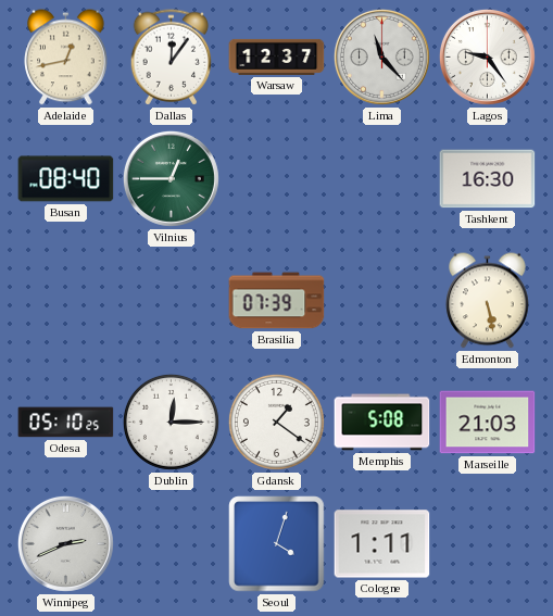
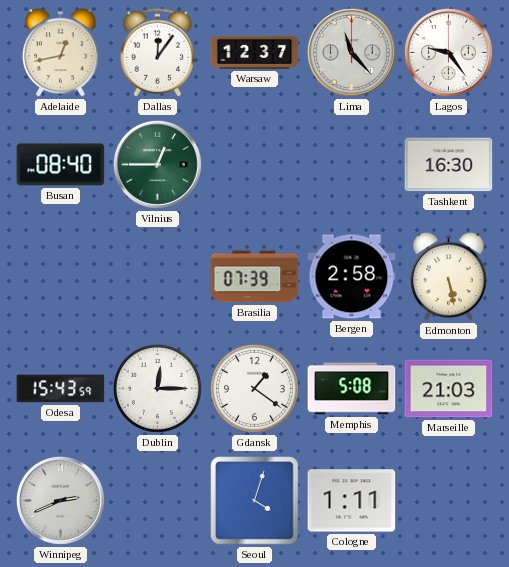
Bergen: none -> 2:58 (352, 277)
Odesa: 05:10 -> 15:43 (61, 389)
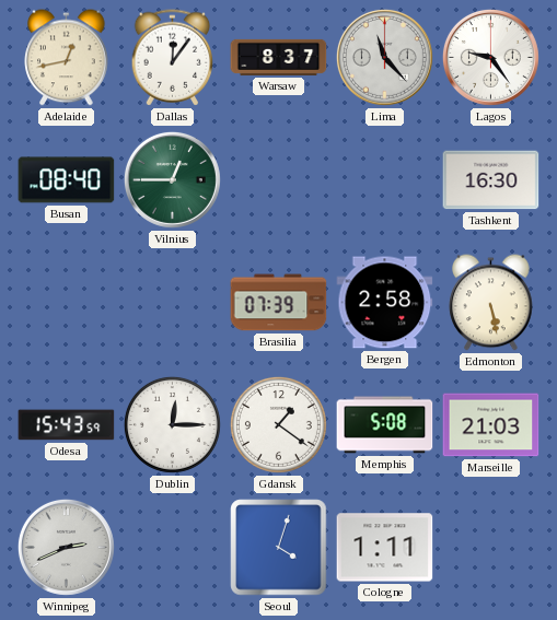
Warsaw: 12:37 -> 8:37 (279, 57)
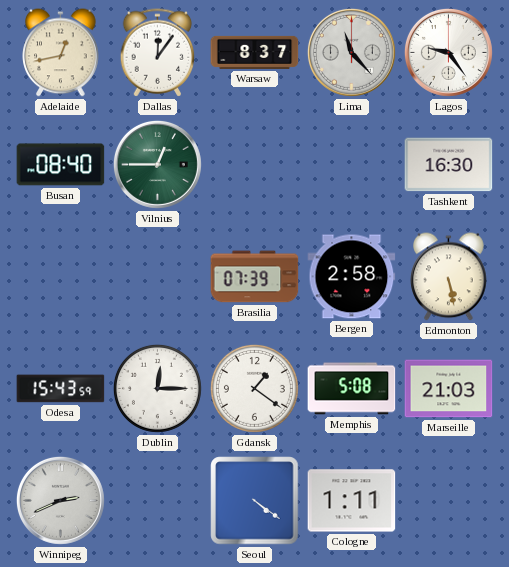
Seoul: 4:03 -> 4:21 (255, 501)
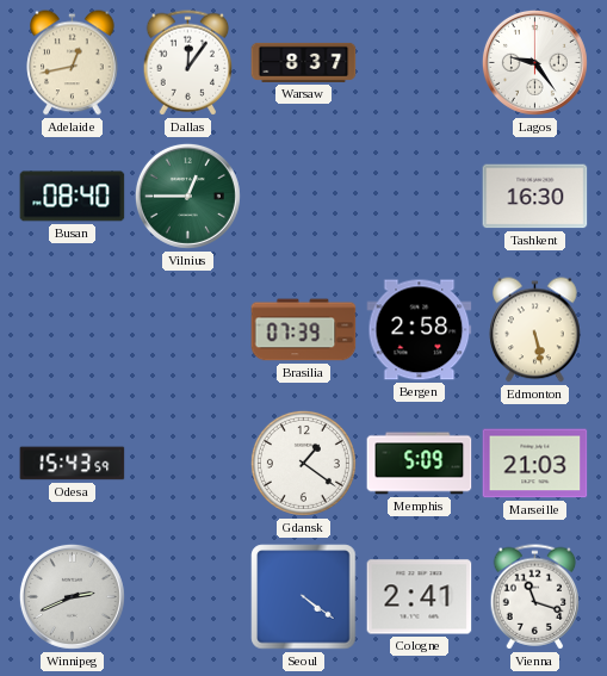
Lima: 11:23 -> none (351, 52)
Dublin: 12:15 -> none (157, 388)
Memphis: 5:08 -> 5:09 (420, 464)
Cologne: 1:11 -> 2:41 (420, 597)
Vienna: none -> 11:18 (535, 597)
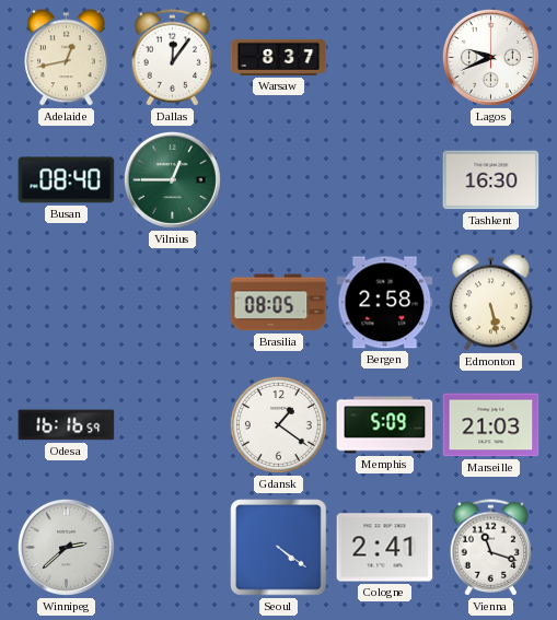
Lagos: 9:24 -> 9:41 (490, 57)
Brasilia: 07:39 -> 08:05 (279, 303)
Odesa: 15:43 -> 16:16 (67, 425)
Winnipeg: 2:41 -> 2:38 (66, 547)
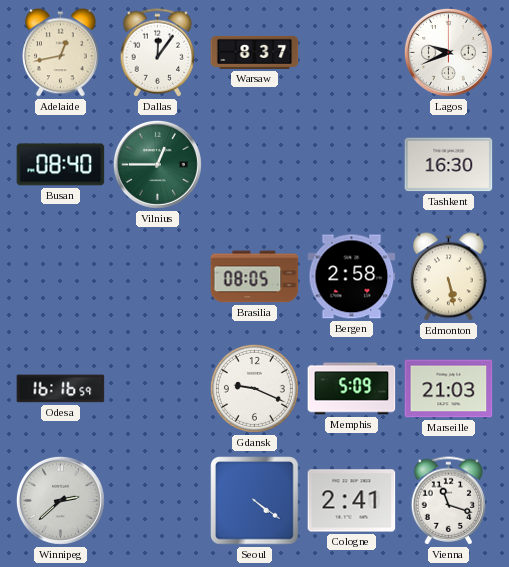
Gdansk: 1:21 -> 9:19 (254, 388)
